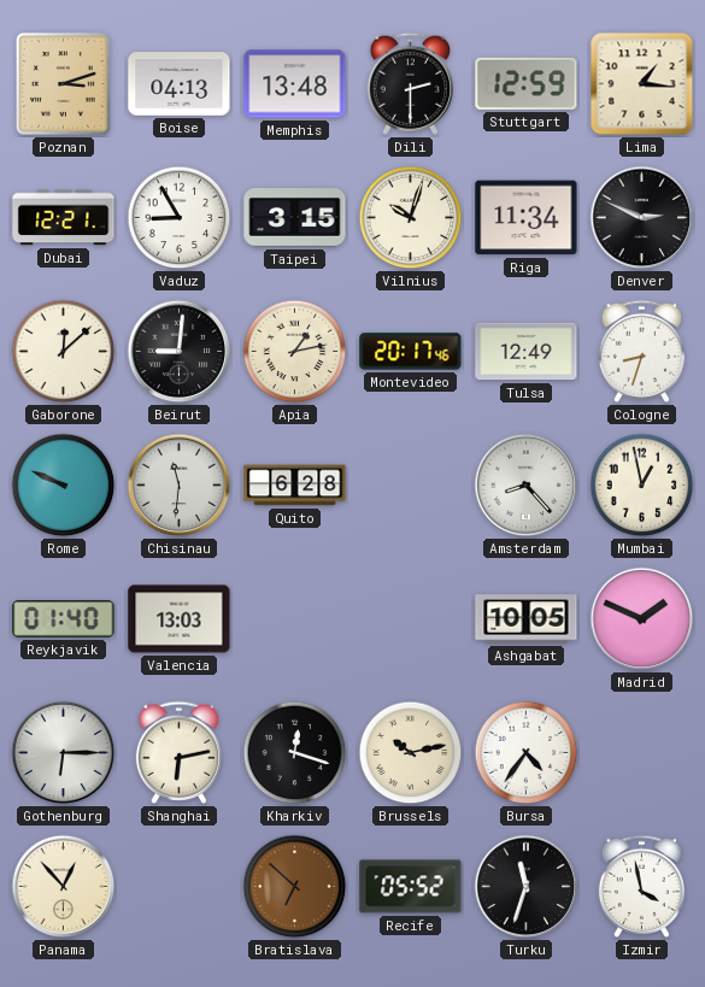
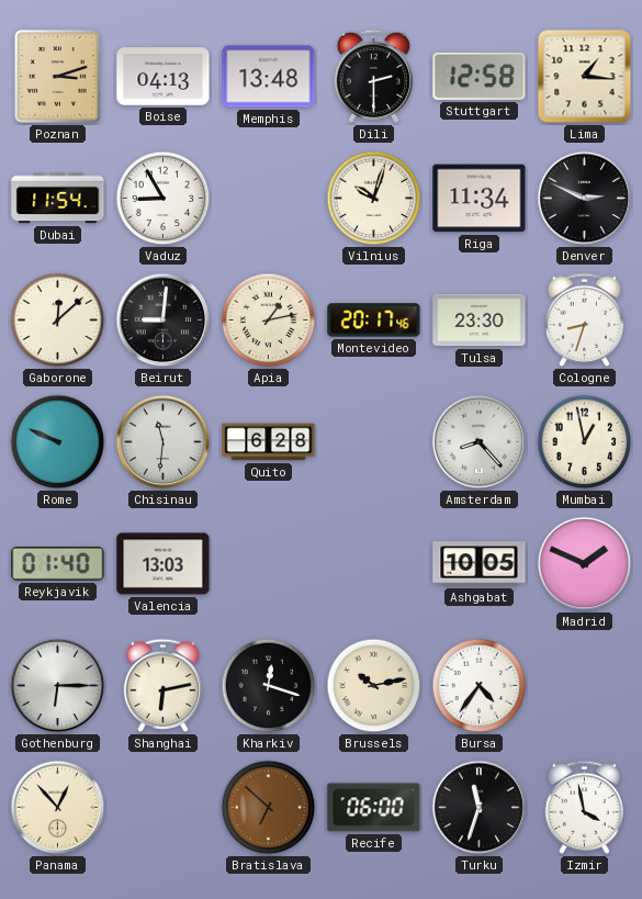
Stuttgart: 12:59 -> 12:58 (480, 76)
Dubai: 12:21 -> 11:54 (58, 199)
Taipei: 3:15 -> none (295, 218)
Tulsa: 12:49 -> 23:30 (480, 321)
Recife: 05:52 -> 06:00 (374, 808)
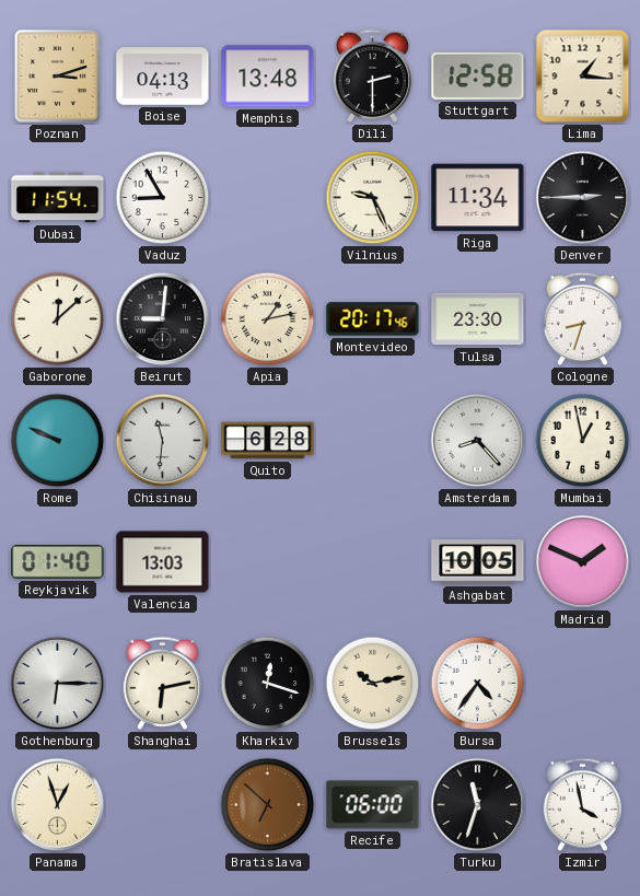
Vilnius: 10:03 -> 9:26 (373, 198)
Denver: 2:49 -> 2:45 (583, 198)
Panama: 12:53 -> 12:57 (58, 805)
